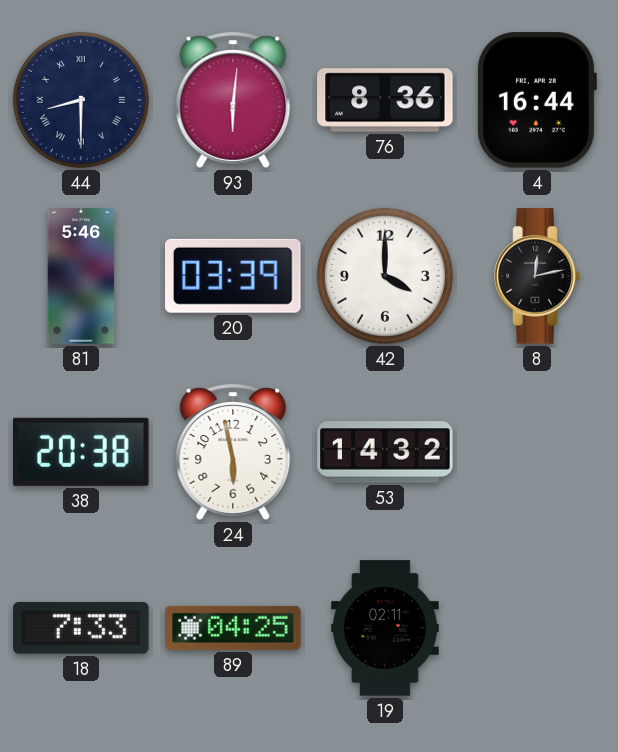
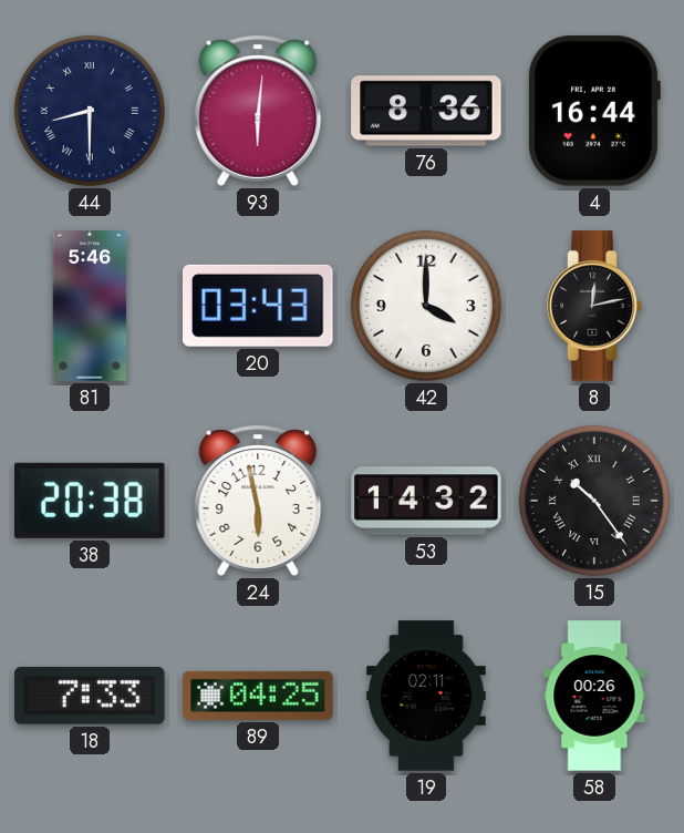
20: 03:39 -> 03:43 (259, 306)
15: none -> 10:24 (594, 501)
58: none -> 00:26 (594, 696)
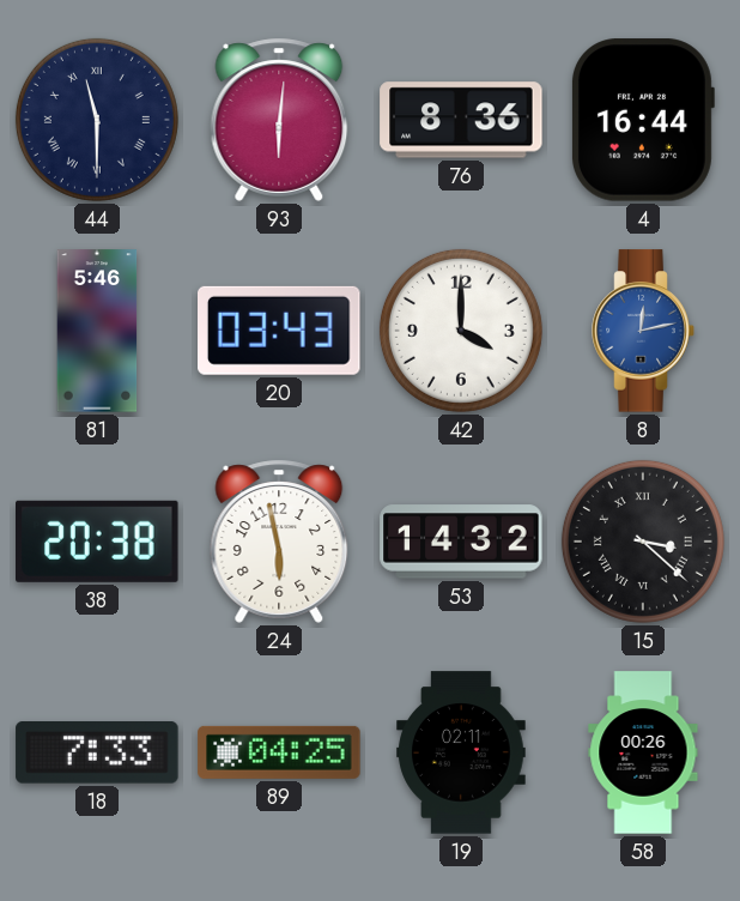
44: 8:30 -> 11:30 (97, 120)
8 dial: black -> blue (643, 331)
15: 10:24 -> 3:22 (643, 542)
